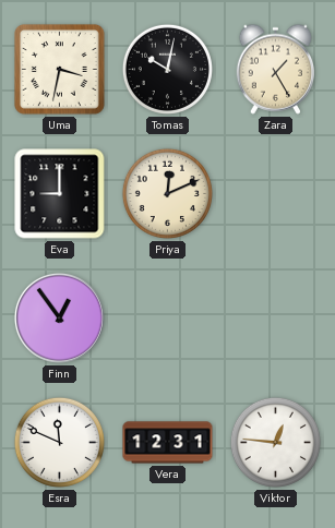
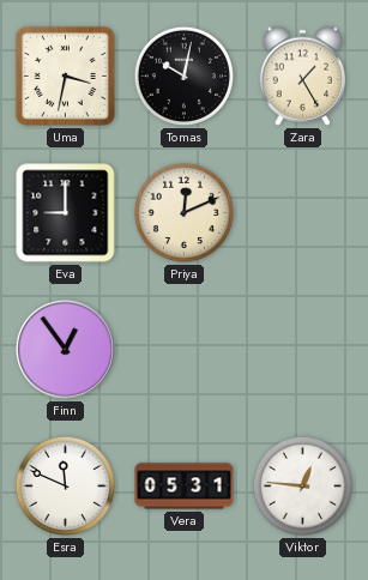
Vera: 12:31 -> 05:31 (185, 487)
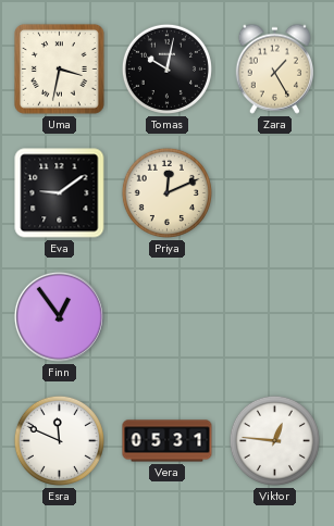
Eva: 9:00 -> 9:09 (60, 193)
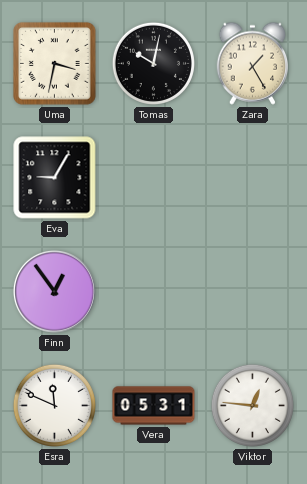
Eva: 9:09 -> 9:05 (55, 178)
Priya: 12:11 -> none (166, 192)
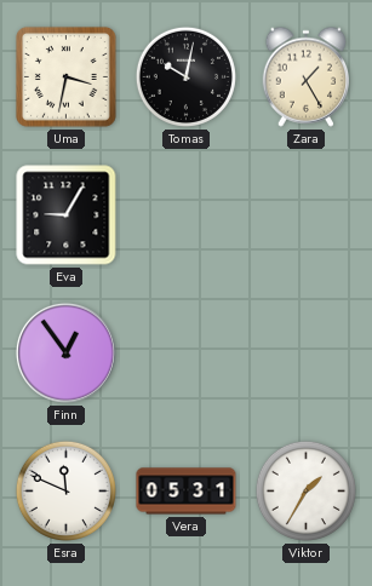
Viktor: 12:46 -> 1:35 (305, 490)
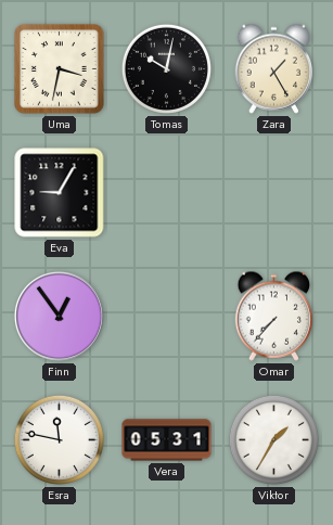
Omar: none -> 7:37 (274, 316)
Esra: 11:49 -> 11:47 (59, 439)
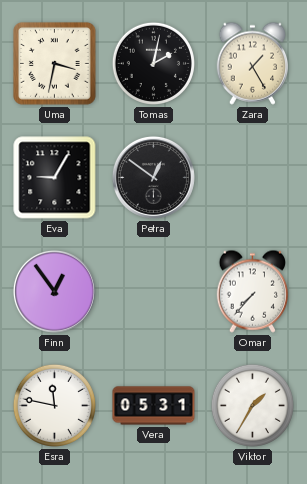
Tomas: 10:02 -> 2:02 (153, 63)
Petra: none -> 12:51 (153, 177)
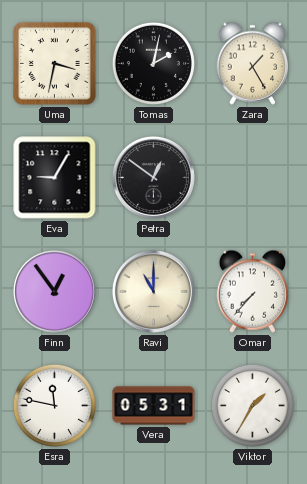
Ravi: none -> 11:00 (153, 291)
